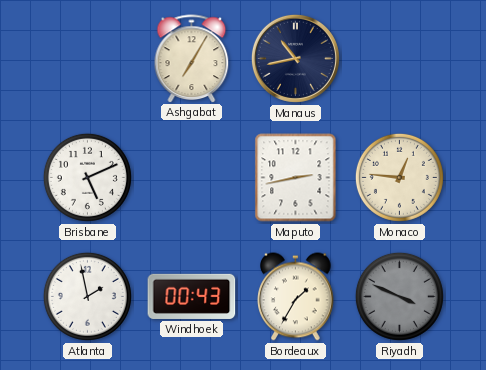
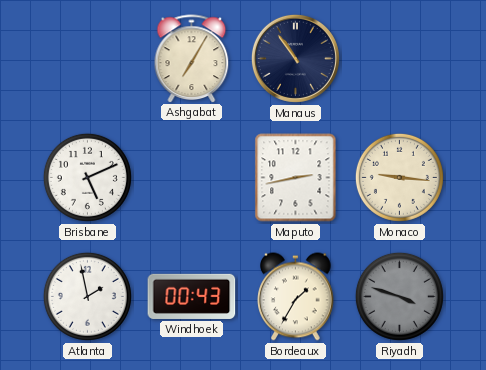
Manaus: 10:43 -> 10:54 (295, 58)
Monaco: 12:46 -> 9:16 (399, 177)
Riyadh: 3:49 -> 3:48 (399, 296)
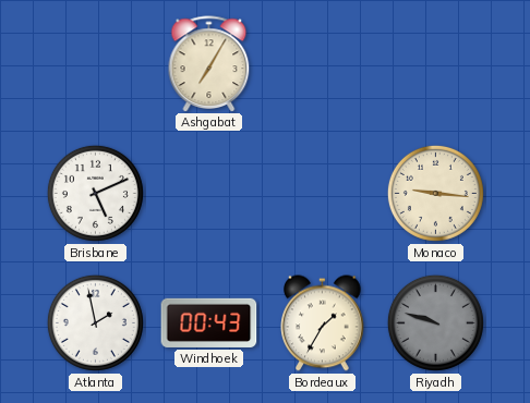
Manaus: 10:54 -> none (295, 58)
Maputo: 2:43 -> none (296, 178)
Riyadh: 3:48 -> 9:48 (435, 322)
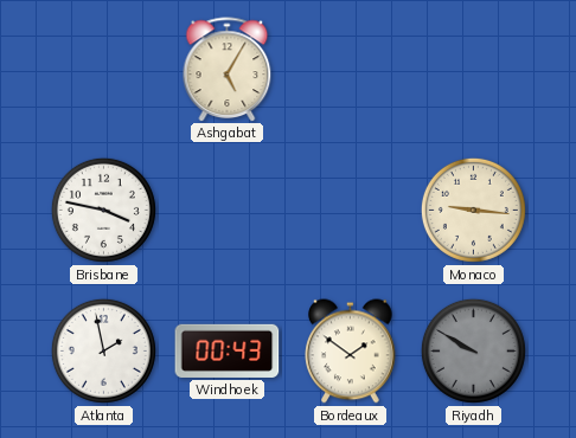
Ashgabat: 7:05 -> 5:05 (228, 69)
Brisbane: 5:11 -> 3:47 (103, 210)
Bordeaux: 1:35 -> 1:51 (351, 352)
Riyadh: 9:48 -> 9:50 (473, 350)
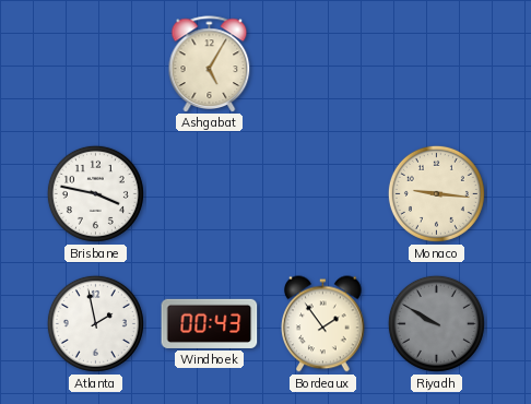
Bordeaux: 1:51 -> 1:54 (323, 324)
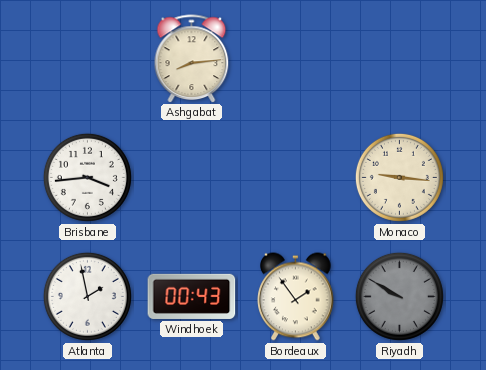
Ashgabat: 5:05 -> 8:14 (192, 58)
Brisbane: 3:47 -> 3:44 (87, 177)
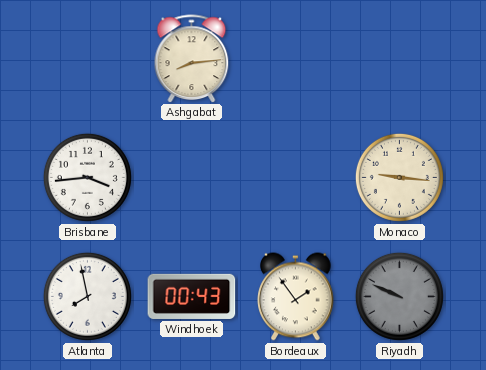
Atlanta: 1:58 -> 7:58 (87, 296)
Riyadh: 9:50 -> 9:49 (399, 296)
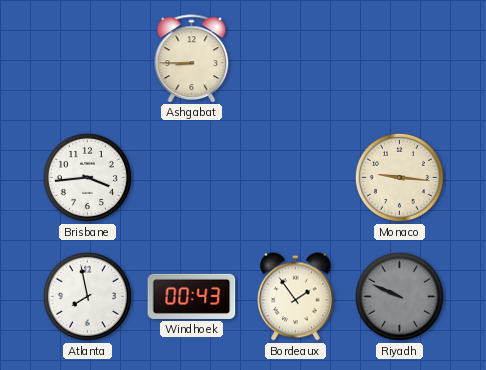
Ashgabat: 8:14 -> 8:45 (192, 58)
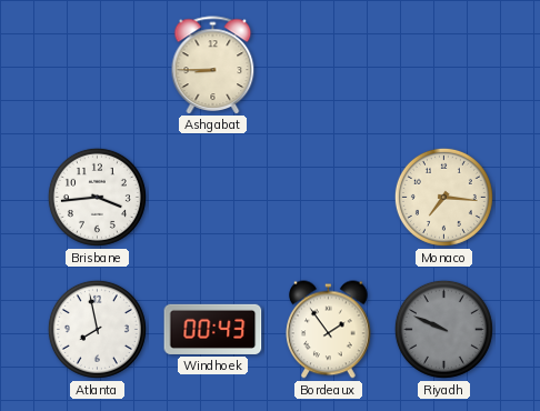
Monaco: 9:16 -> 7:16 (443, 197)
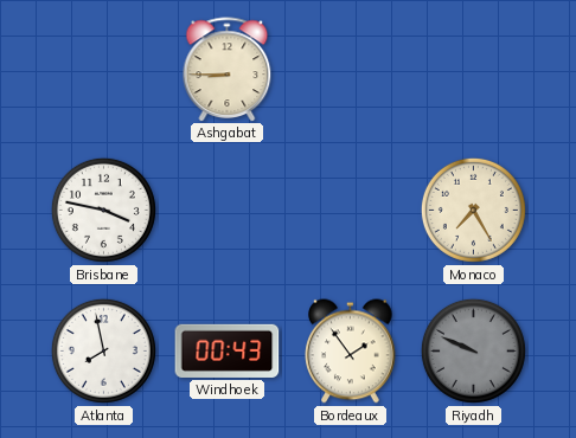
Brisbane: 3:44 -> 3:47 (103, 210)
Monaco: 7:16 -> 7:25 (473, 210)
